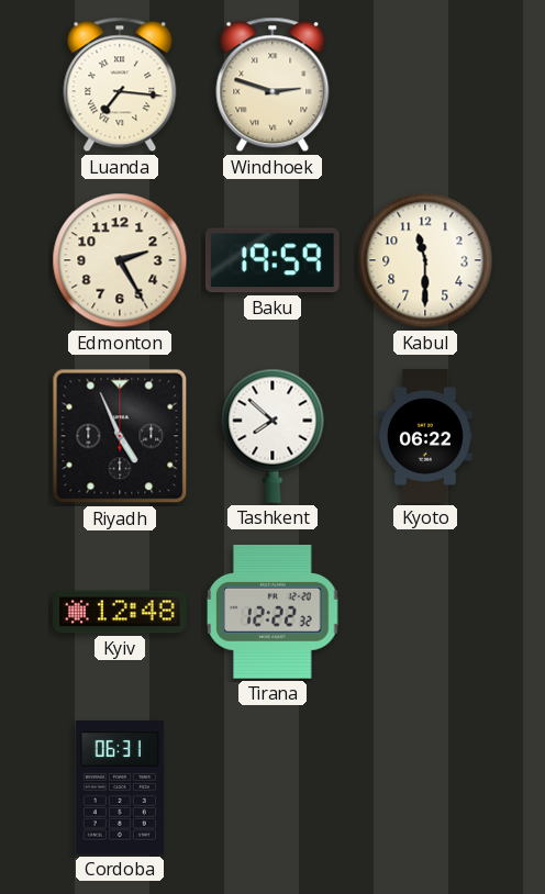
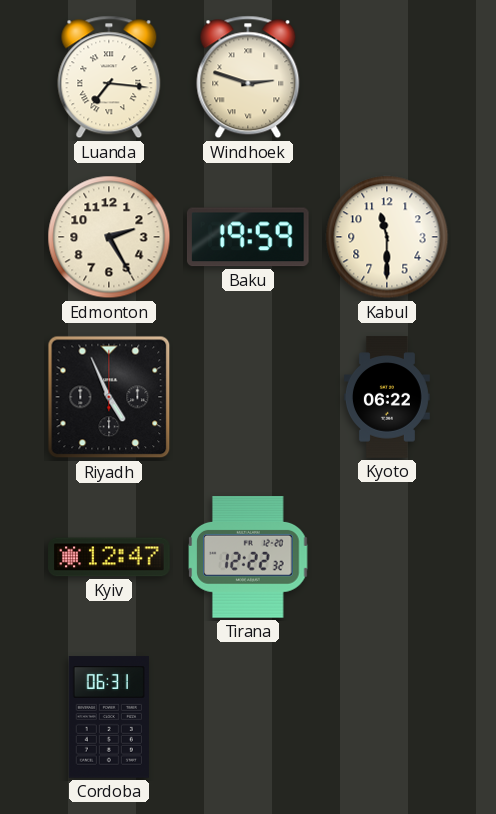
Tashkent: 7:52 -> none (272, 436)
Kyiv: 12:48 -> 12:47 (109, 557)
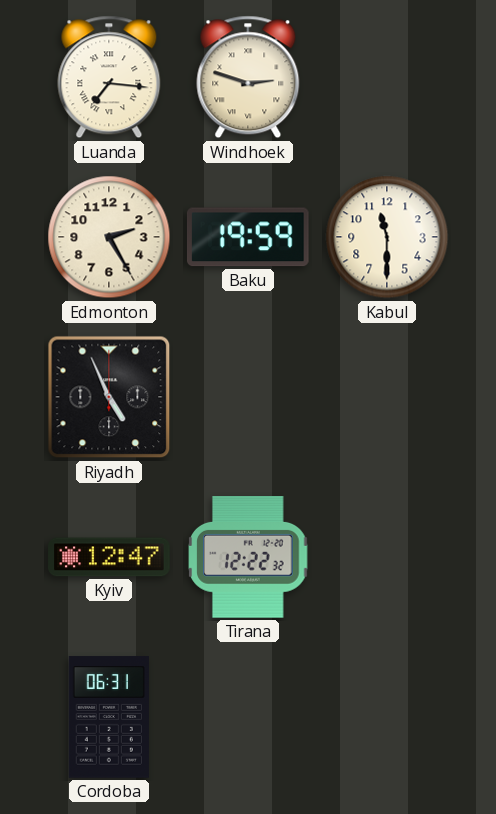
Kyoto: 06:22 -> none (387, 397)
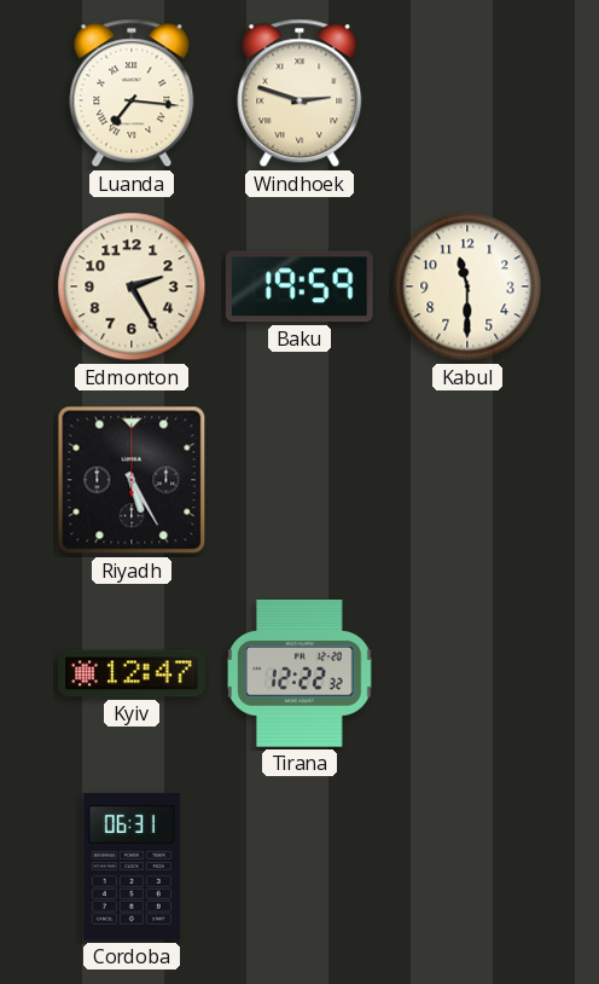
Riyadh: 4:56 -> 5:25 (132, 480)
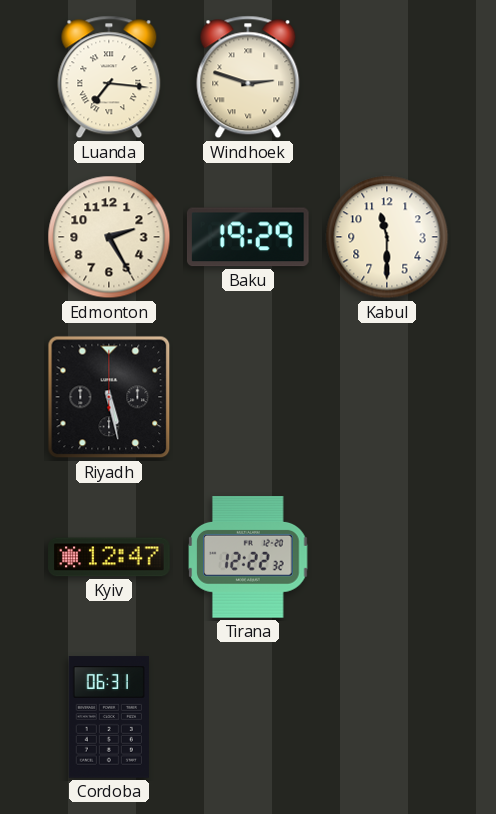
Baku: 19:59 -> 19:29 (248, 237)
Riyadh: 5:25 -> 5:28 (109, 397)
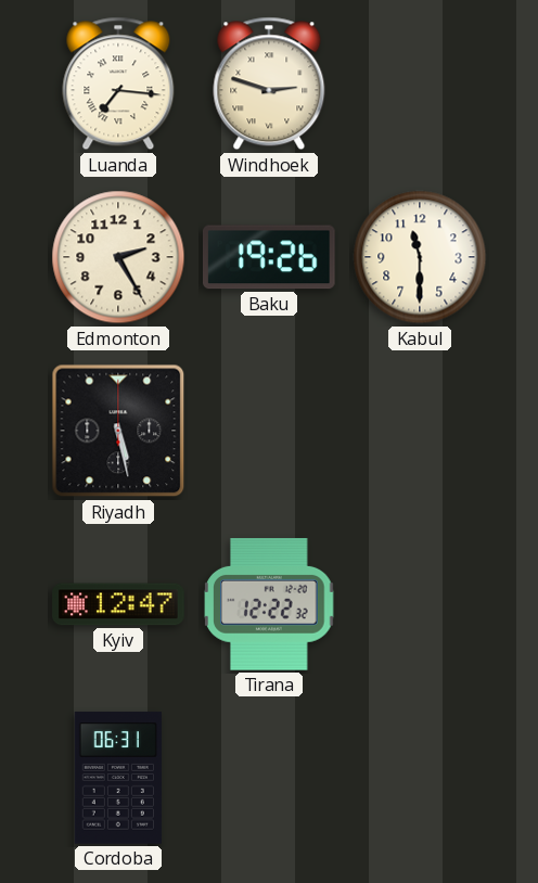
Baku: 19:29 -> 19:26 (269, 257)
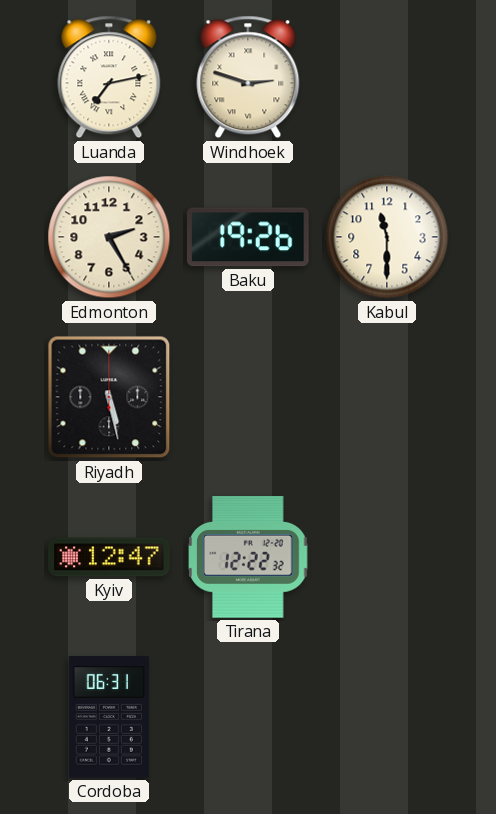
Luanda: 7:16 -> 7:13 (109, 77)
